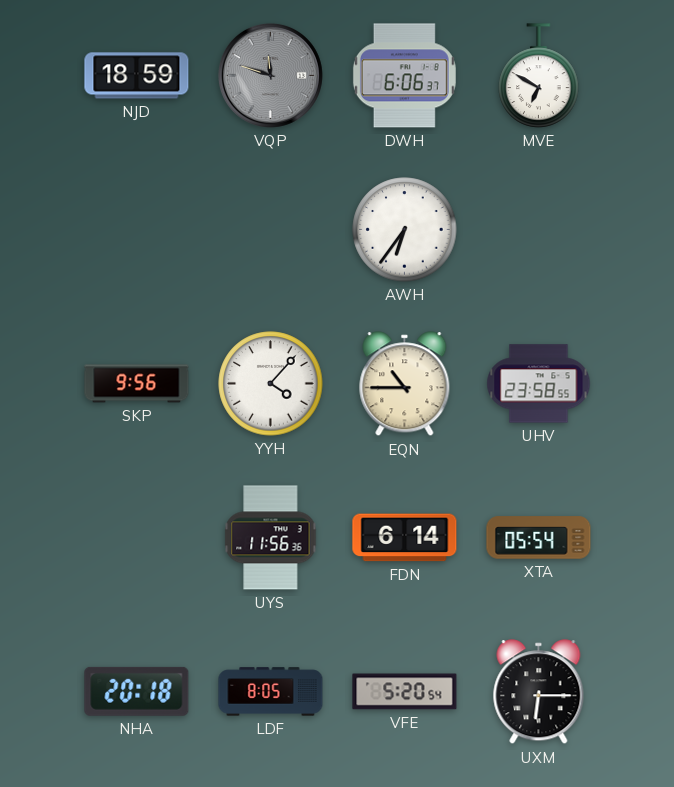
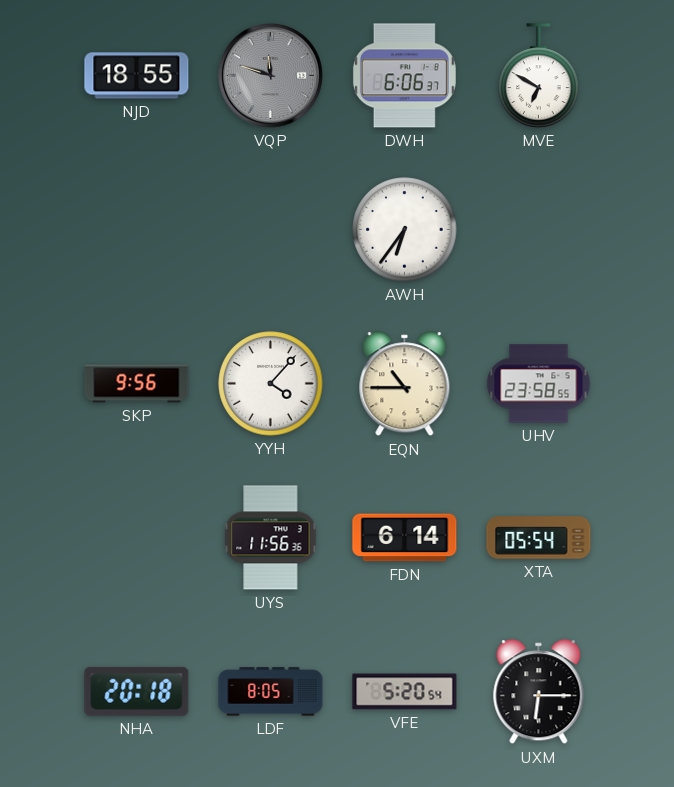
NJD: 18:59 -> 18:55 (137, 76)
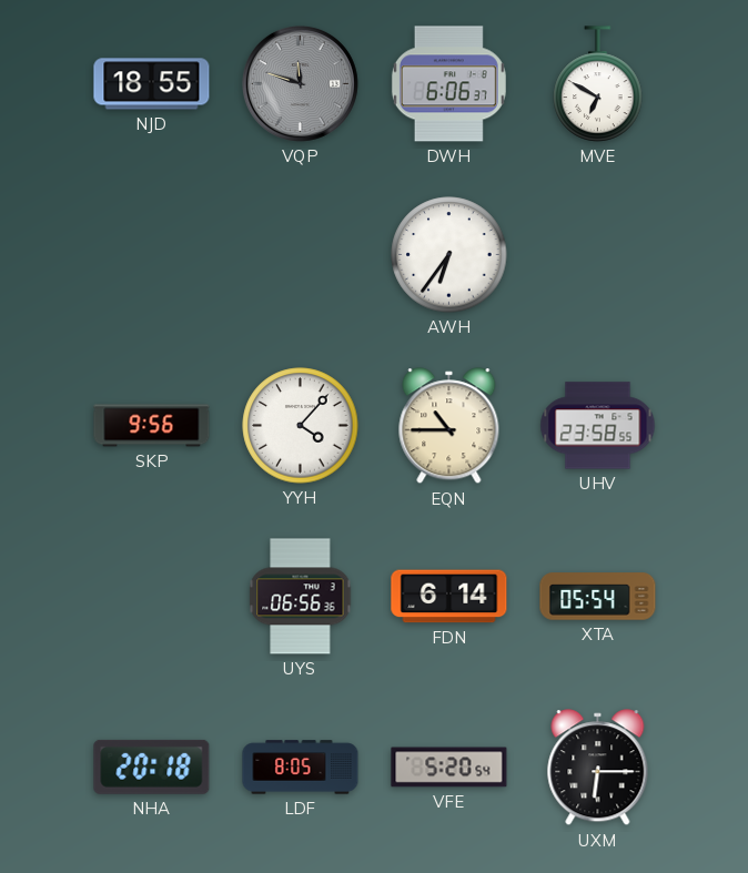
UYS: 11:56 -> 06:56 (301, 597)
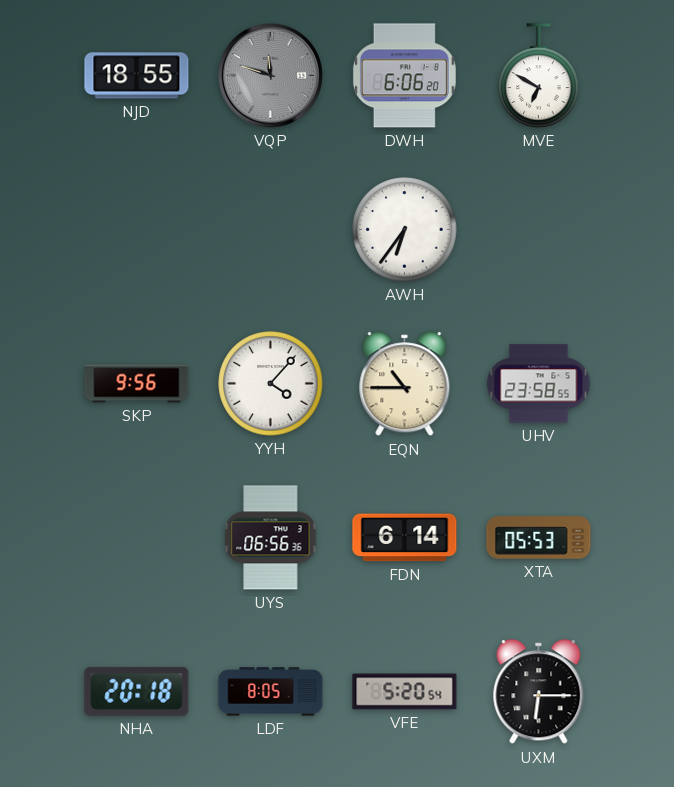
DWH: 6:06:37 -> 6:06:20 (404, 76)
XTA: 05:54 -> 05:53 (539, 538)
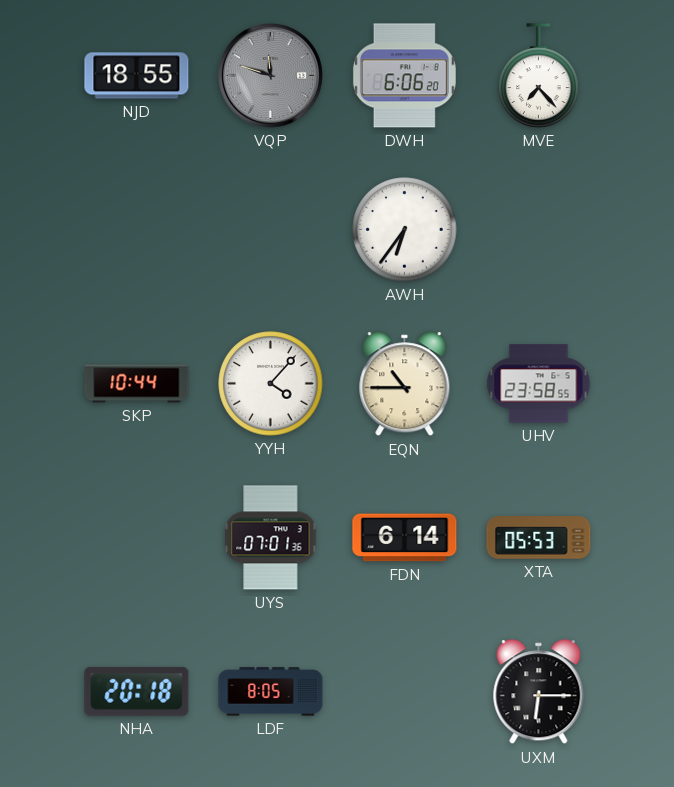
MVE: 6:50 -> 7:23 (539, 76)
SKP: 9:56 -> 10:44 (137, 384)
UYS: 06:56 -> 07:01 (271, 538)
VFE: 5:20 -> none (405, 692)
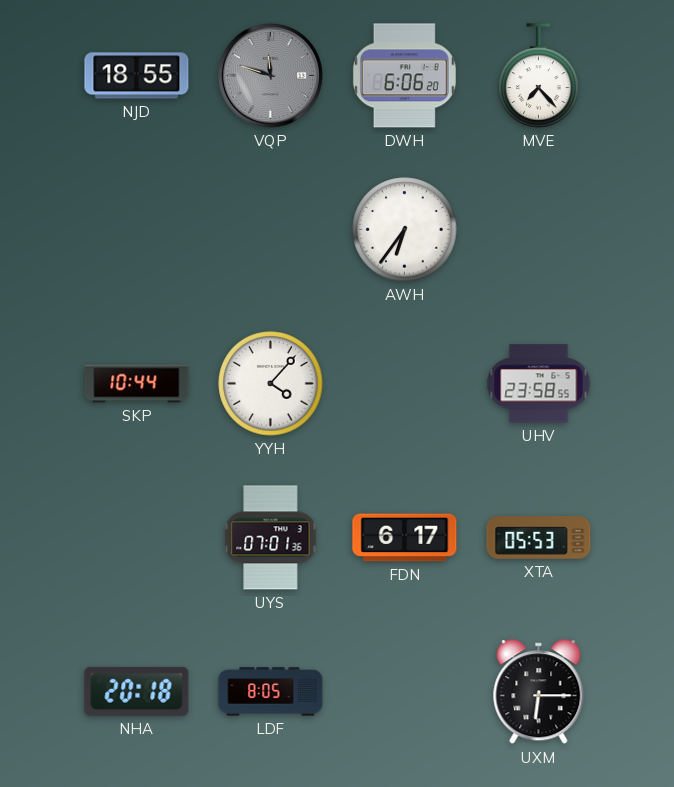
EQN: 10:45 -> none (405, 384)
FDN: 6:14 -> 6:17 (405, 538)
